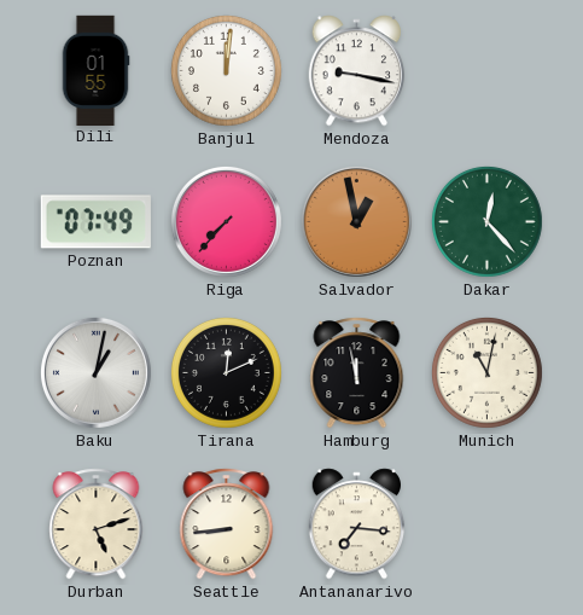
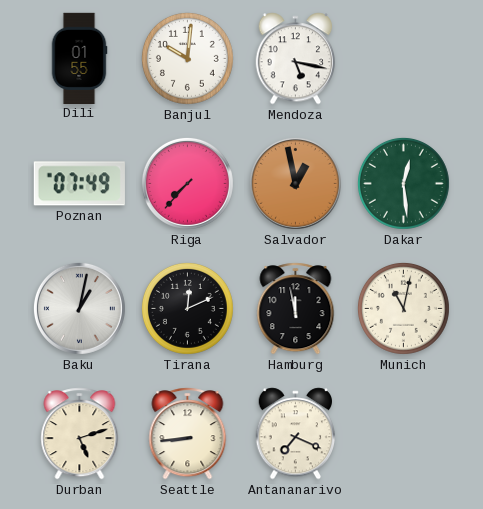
Banjul: 12:01 -> 10:01 (187, 58)
Mendoza: 9:17 -> 5:17 (296, 59)
Dakar: 12:23 -> 12:29 (403, 183)
Antananarivo: 7:16 -> 7:19 (296, 434)
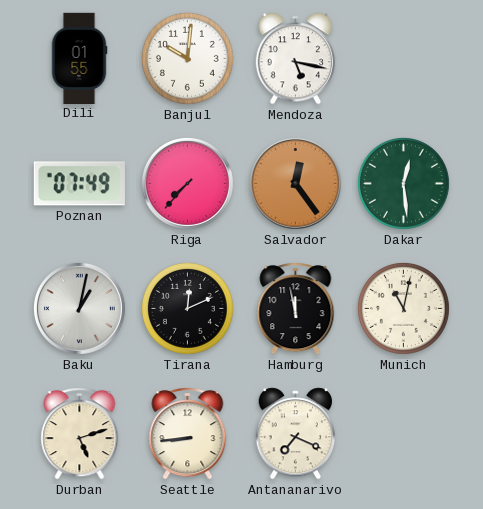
Salvador: 12:58 -> 12:24 (295, 183)
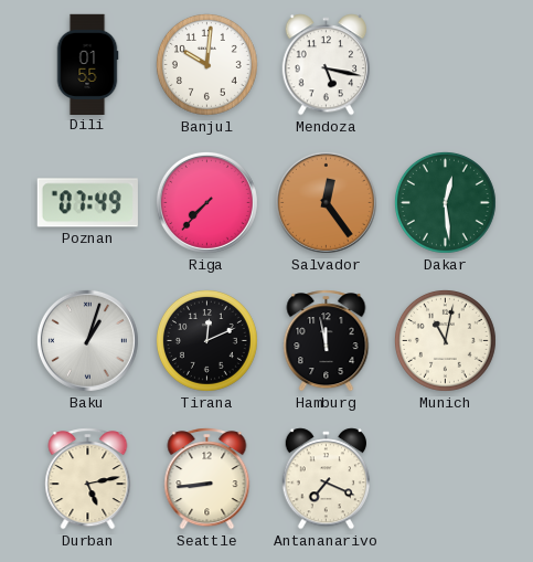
Baku: 1:02 -> 1:03 (87, 340)
Durban: 5:12 -> 5:13 (88, 479)
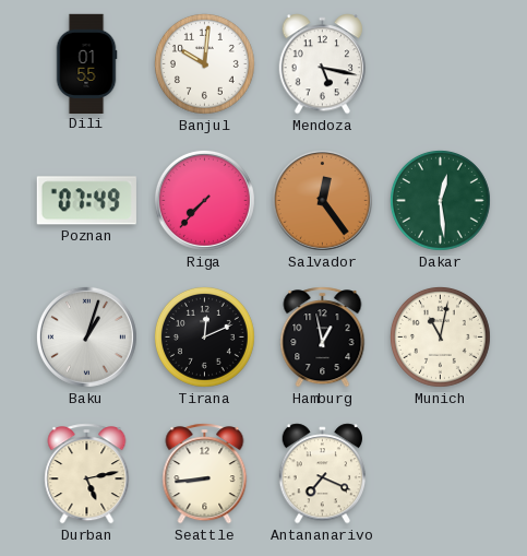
Hamburg: 11:58 -> 12:58 (323, 338)
